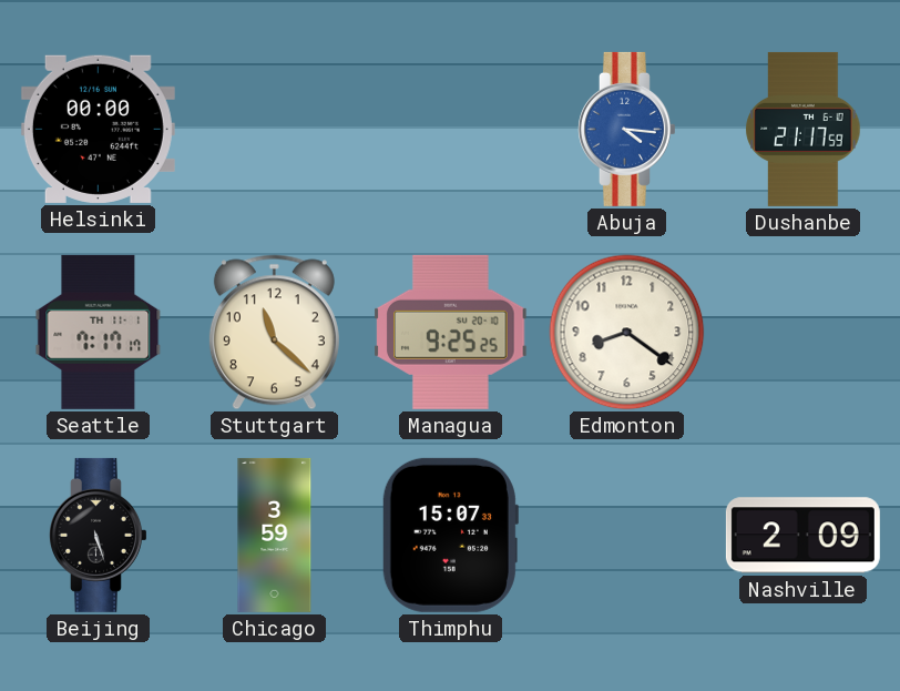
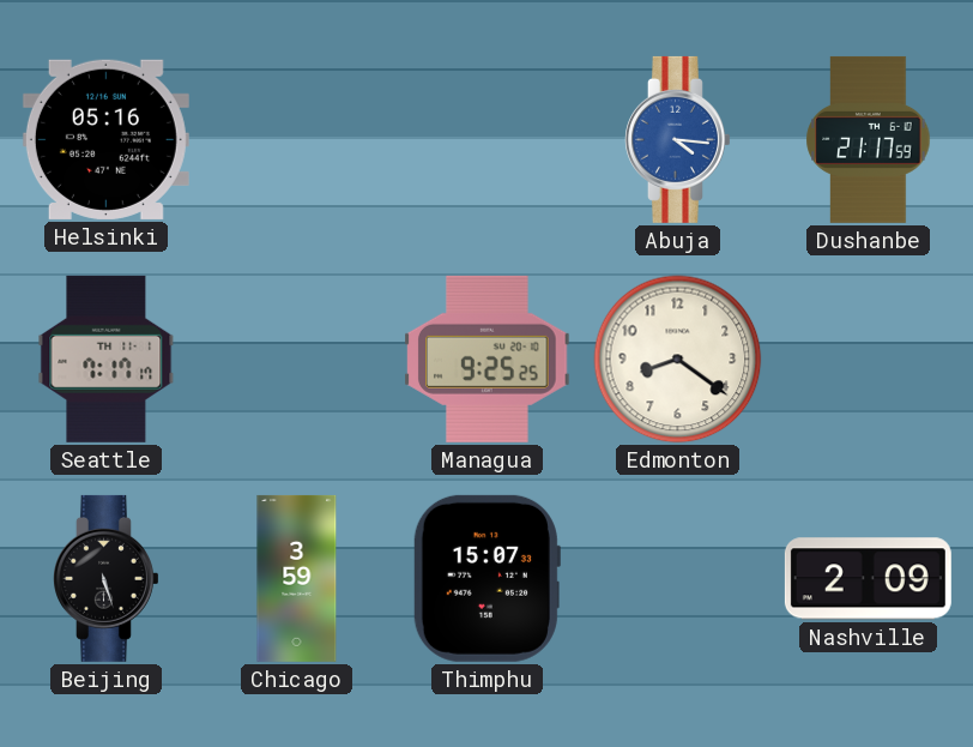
Helsinki: 00:00 -> 05:16 (105, 139)
Stuttgart: 11:22 -> none (274, 333)
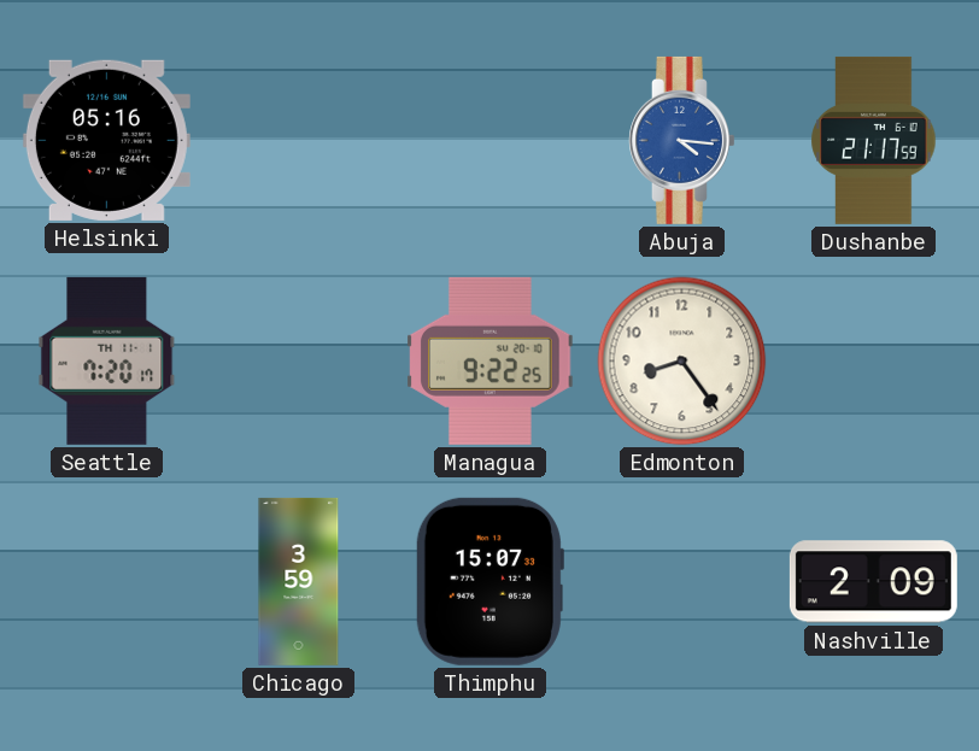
Seattle: 7:17 -> 7:20 (107, 360)
Managua: 9:25 -> 9:22 (491, 360)
Edmonton: 8:21 -> 8:24 (682, 362)
Beijing: 5:27 -> none (107, 578)
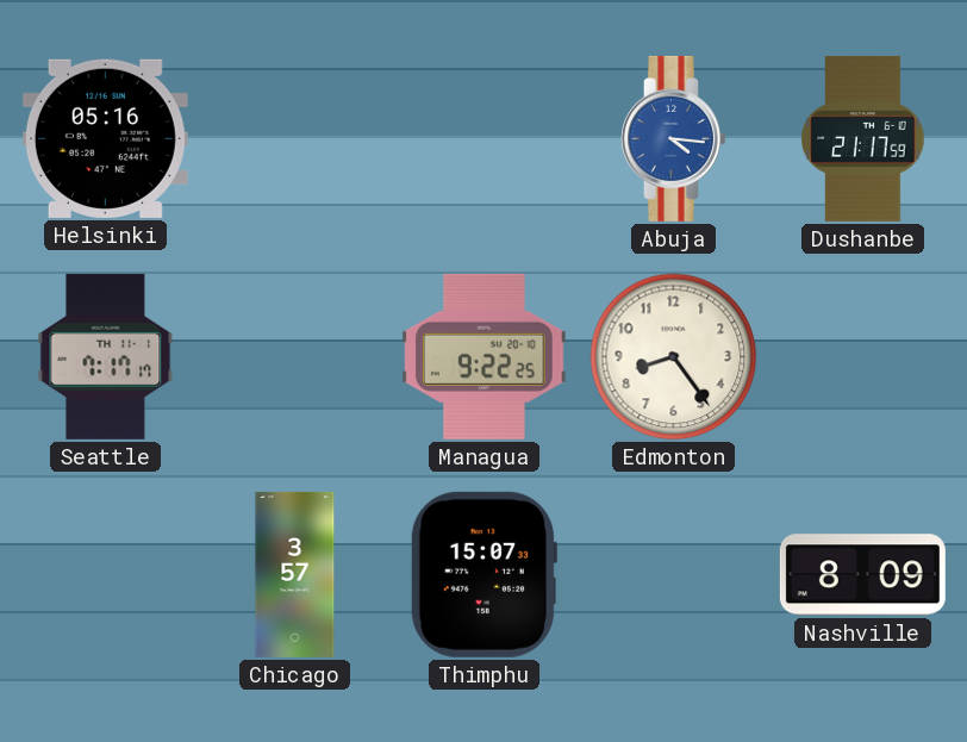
Seattle: 7:20 -> 7:17 (106, 356)
Chicago: 3:59 -> 3:57 (295, 574)
Nashville: 2:09 -> 8:09 (862, 575)
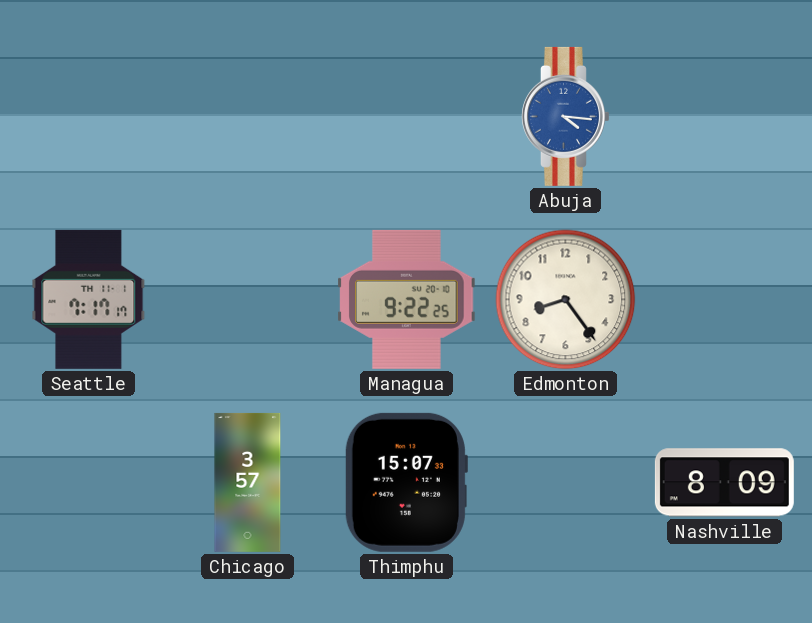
Helsinki: 05:16 -> none (105, 138)
Dushanbe: 21:17 -> none (863, 138)
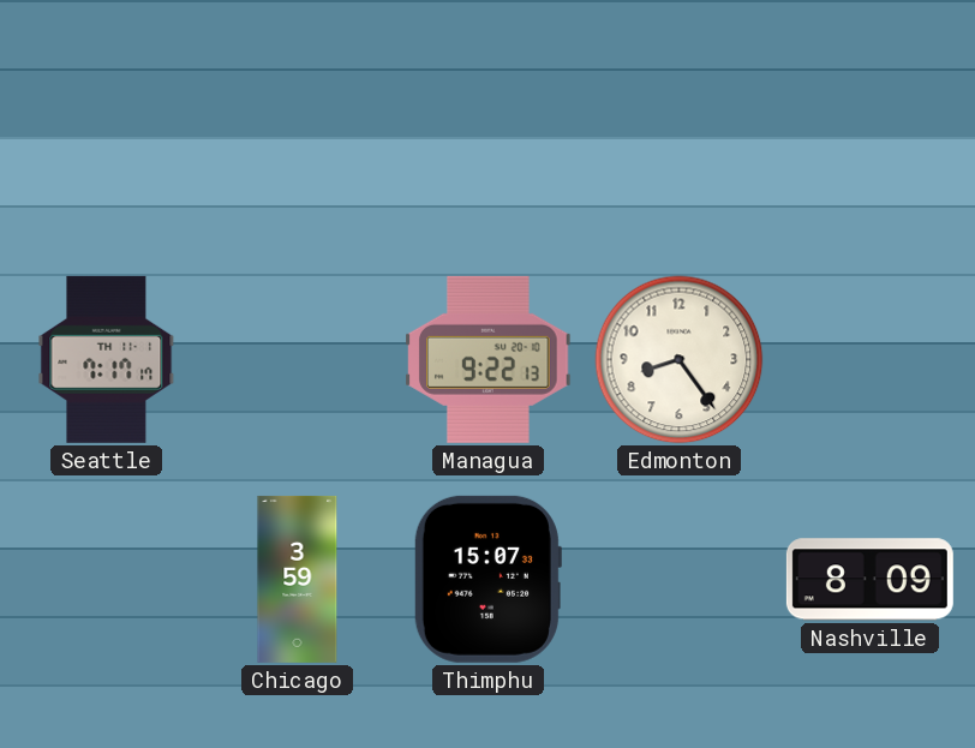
Abuja: 4:16 -> none (566, 116)
Managua: 9:22:25 -> 9:22:13 (489, 359)
Chicago: 3:57 -> 3:59 (298, 579)
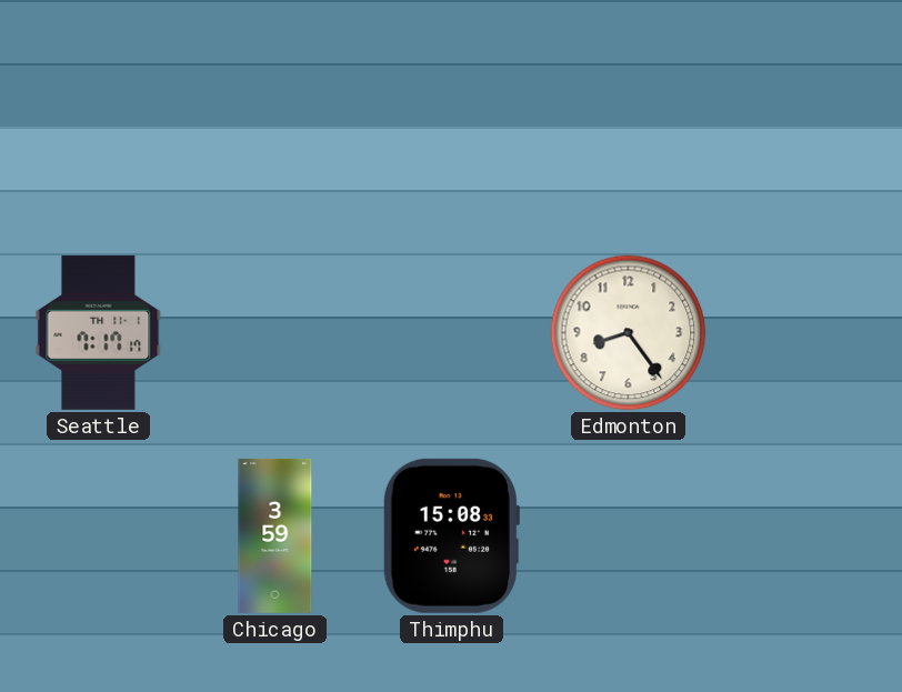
Managua: 9:22 -> none (489, 359)
Thimphu: 15:07 -> 15:08 (451, 535)
Nashville: 8:09 -> none (869, 580)
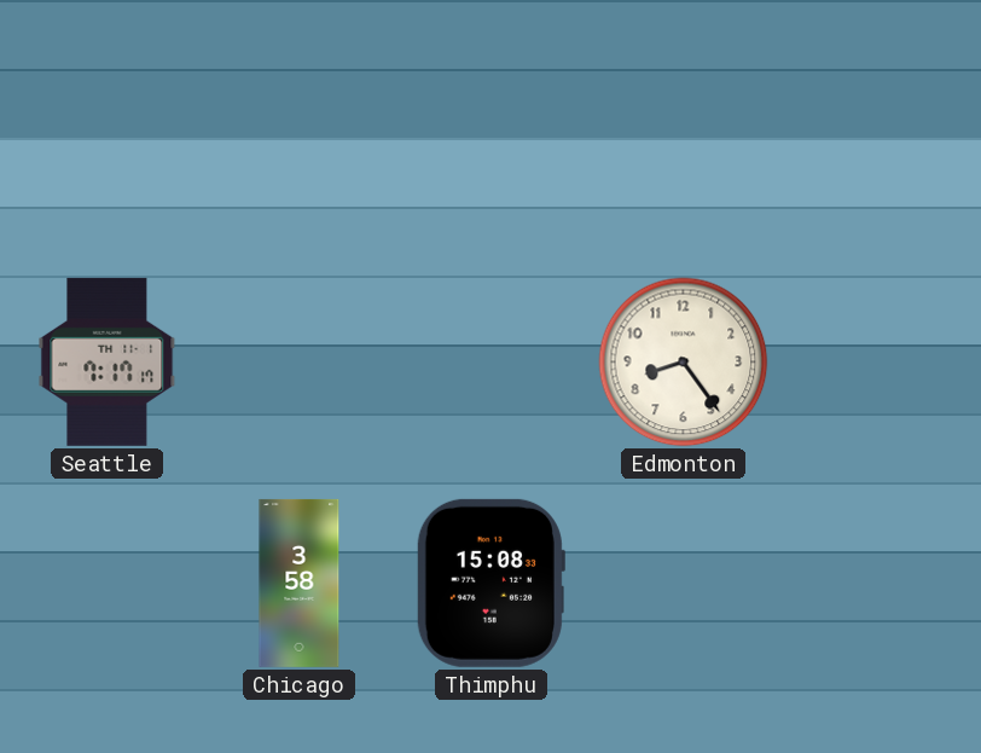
Chicago: 3:59 -> 3:58 (300, 583)
